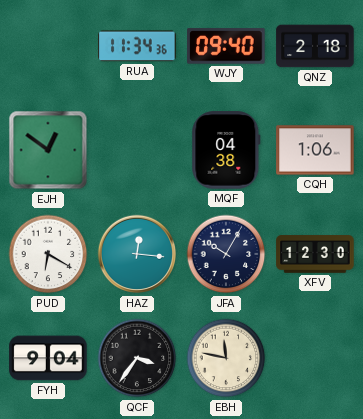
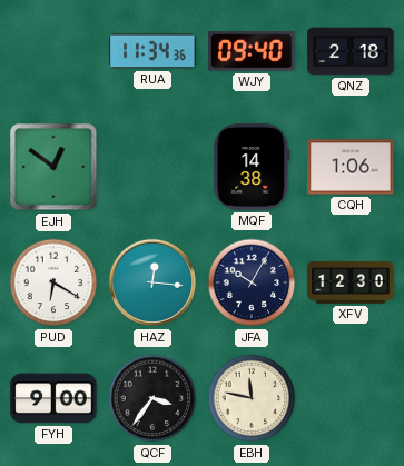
MQF: 04:38 -> 14:38 (252, 167)
FYH: 9:04 -> 9:00 (53, 398)
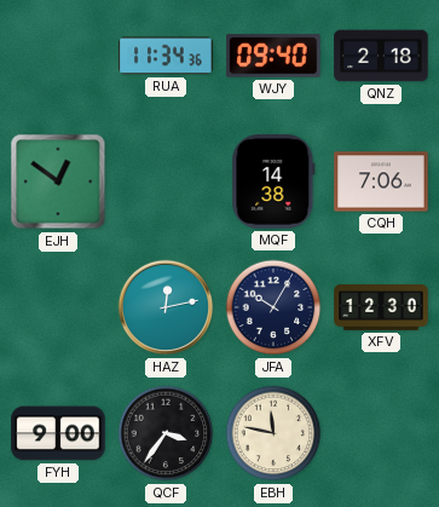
CQH: 1:06 -> 7:06 (381, 182)
PUD: 6:20 -> none (53, 282)
HAZ: 12:16 -> 12:13 (166, 307)
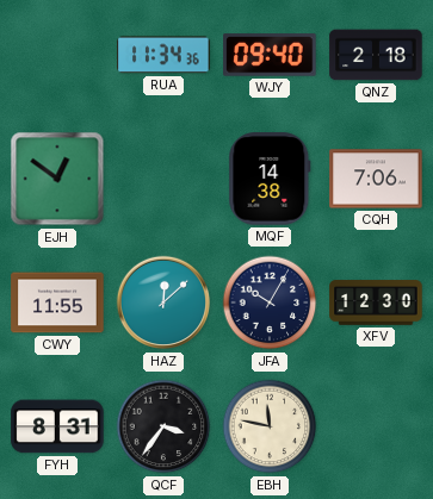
CWY: none -> 11:55 (57, 302)
HAZ: 12:13 -> 12:08 (163, 302)
FYH: 9:00 -> 8:31 (57, 426)
